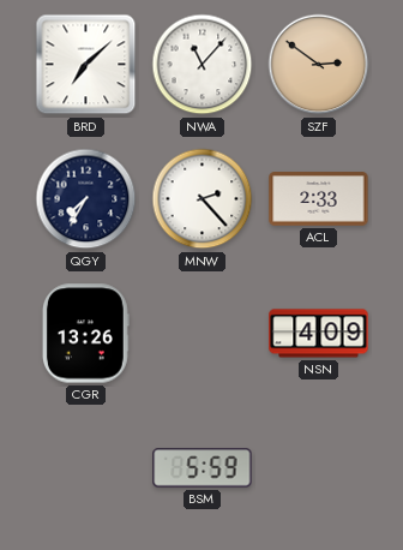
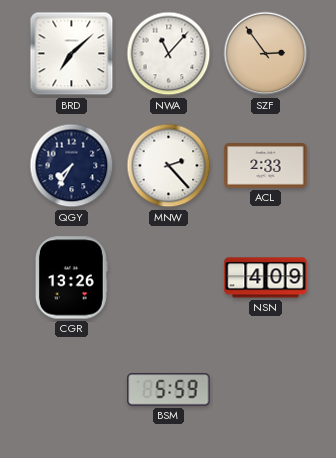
SZF: 2:51 -> 2:54 (266, 54)
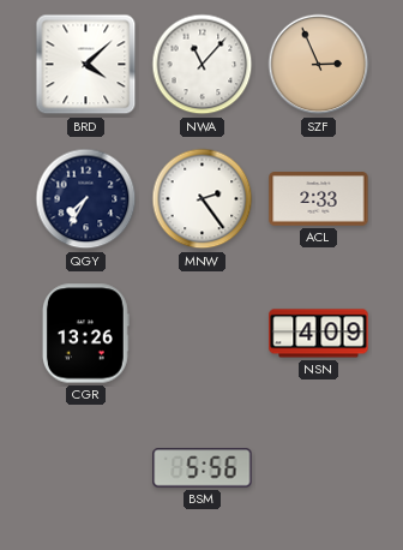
BRD: 7:08 -> 4:08 (86, 65)
SZF: 2:54 -> 2:56 (319, 65)
MNW: 2:23 -> 2:24 (203, 199)
BSM: 5:59 -> 5:56 (203, 468)
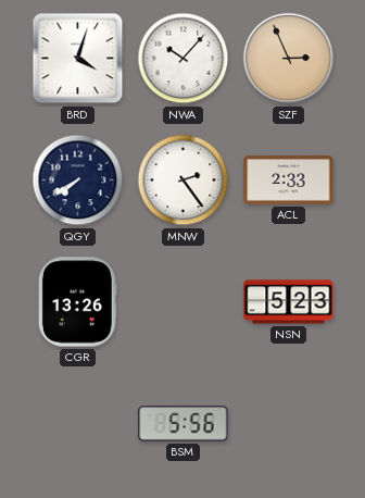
BRD: 4:08 -> 4:03 (78, 59)
NWA: 11:07 -> 10:07 (184, 59)
QGY: 7:35 -> 7:40 (78, 180)
NSN: 4:09 -> 5:23 (289, 302)
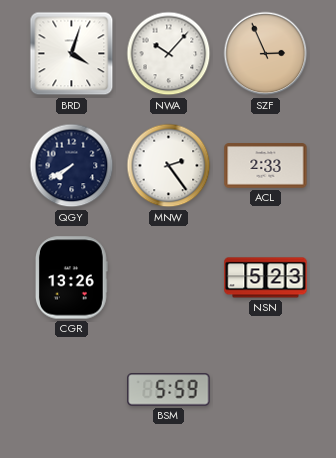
BSM: 5:56 -> 5:59 (169, 390)
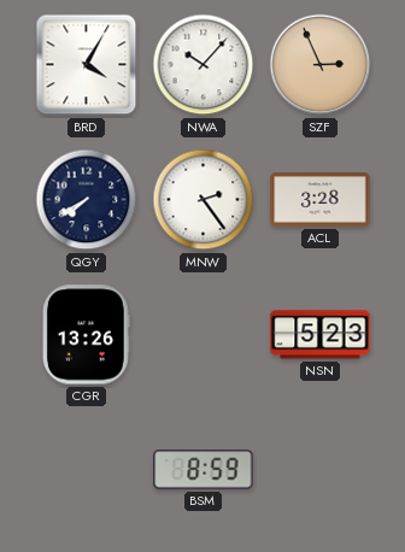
BRD: 4:03 -> 4:05 (87, 65)
ACL: 2:33 -> 3:28 (321, 200)
BSM: 5:59 -> 8:59 (204, 470)
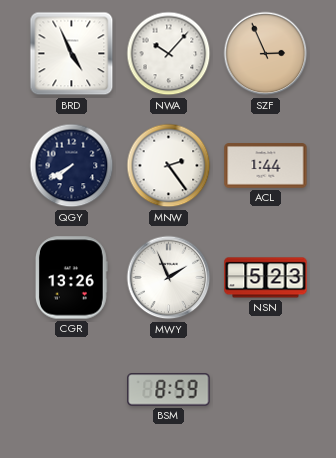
BRD: 4:05 -> 4:56 (72, 54)
ACL: 3:28 -> 1:44 (266, 166)
MWY: none -> 1:56 (169, 278)
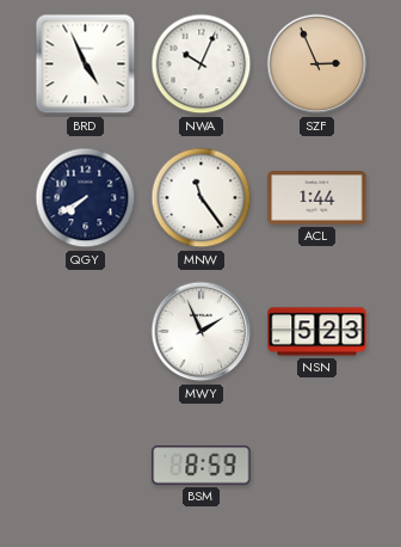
NWA: 10:07 -> 10:04 (202, 64)
MNW: 2:24 -> 11:24 (202, 198)
CGR: 13:26 -> none (71, 278)
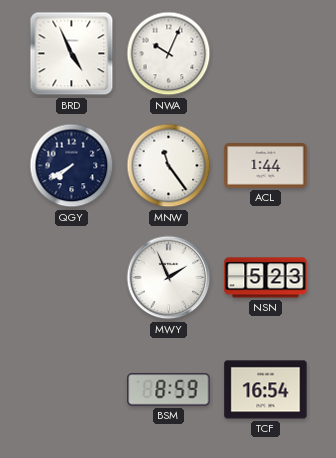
SZF: 2:56 -> none (317, 64)
TCF: none -> 16:54 (266, 390)
